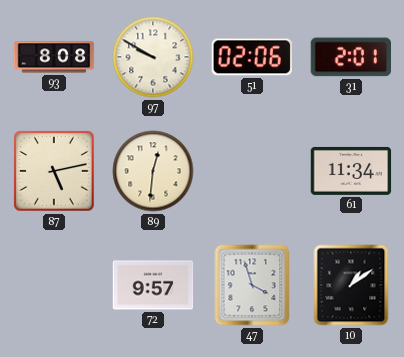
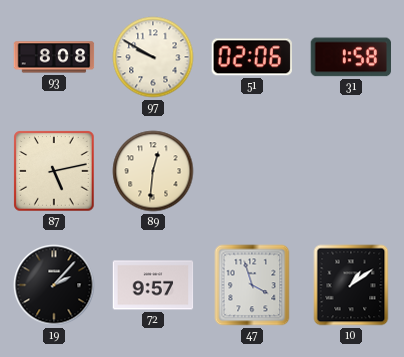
31: 2:01 -> 1:58 (350, 57)
61: 11:34 -> none (351, 171)
19: none -> 2:07 (54, 285)
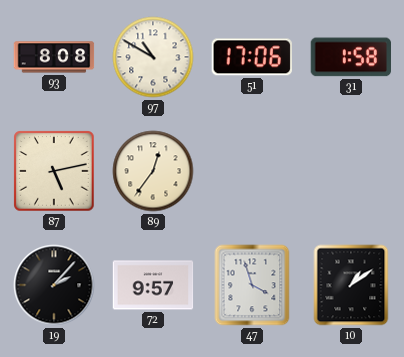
97: 9:50 -> 10:50 (153, 57)
51: 02:06 -> 17:06 (251, 57)
89: 12:31 -> 12:36 (153, 171)
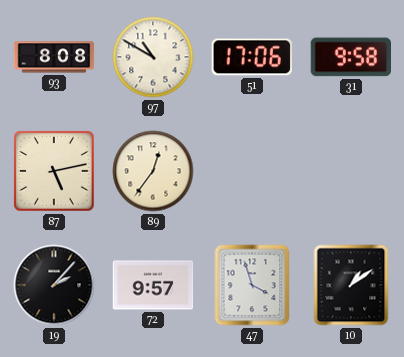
31: 1:58 -> 9:58 (350, 57)
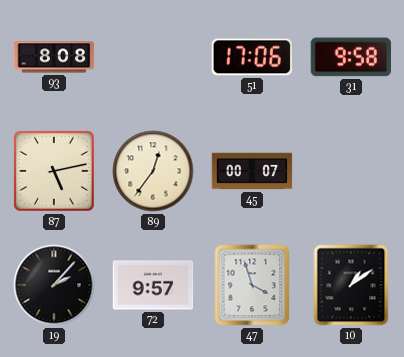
97: 10:50 -> none (153, 57)
45: none -> 00:07 (252, 171)
